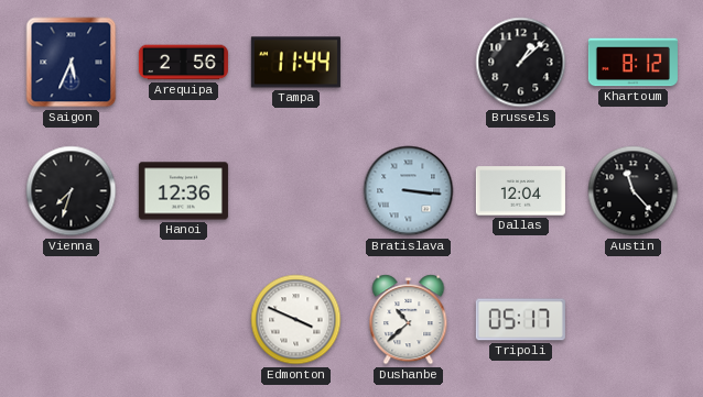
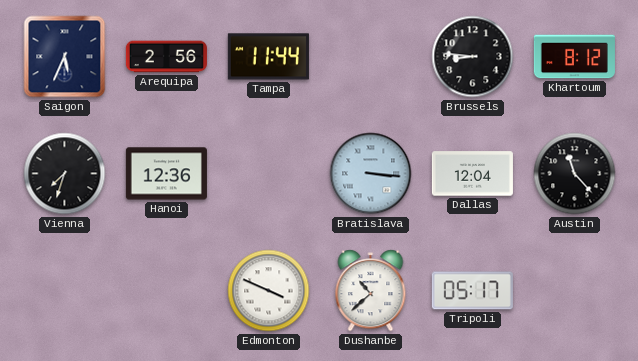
Brussels: 1:08 -> 8:46 (473, 57)
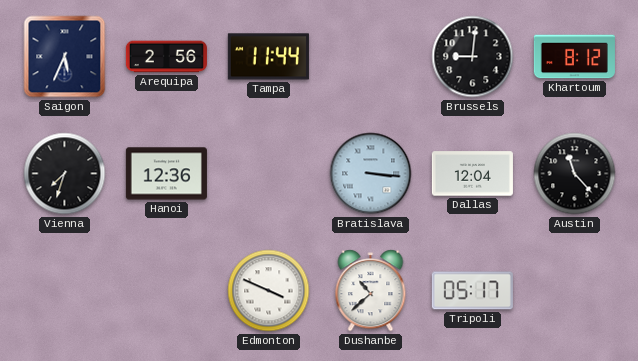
Brussels: 8:46 -> 9:01 (473, 57)
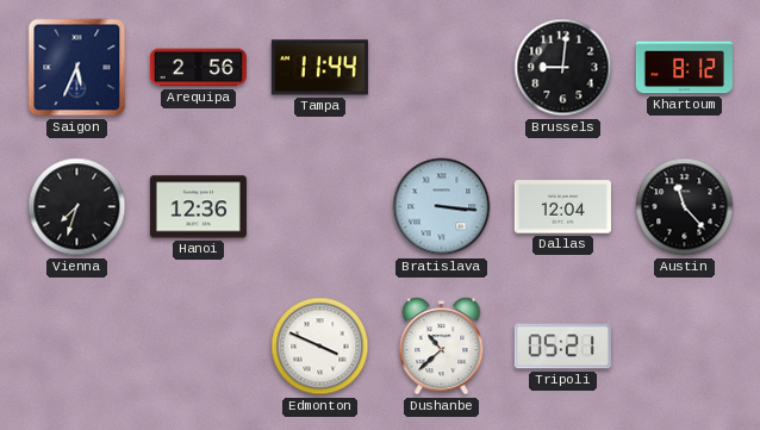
Tripoli: 05:17 -> 05:21 (562, 347)
